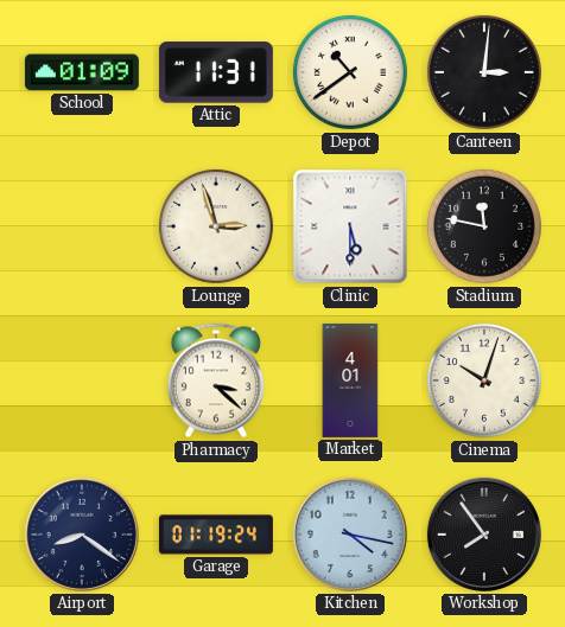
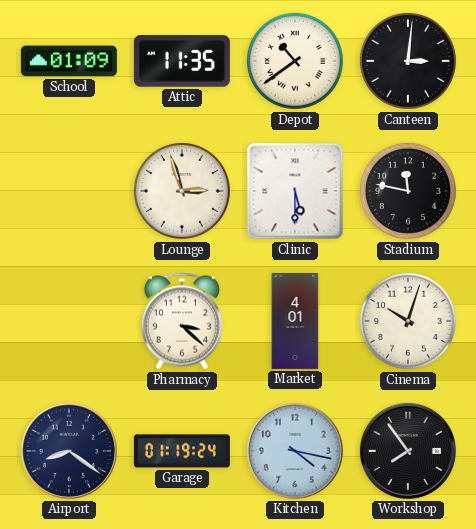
Attic: 11:31 -> 11:35 (182, 61)
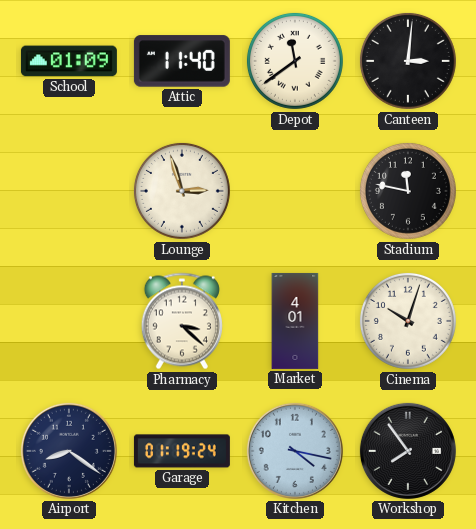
Attic: 11:35 -> 11:40 (182, 61)
Depot: 10:39 -> 11:39 (295, 61)
Clinic: 5:30 -> none (295, 191)
